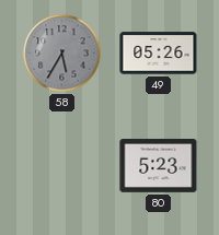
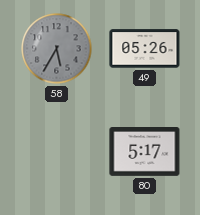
80: 5:23 -> 5:17 (145, 152)
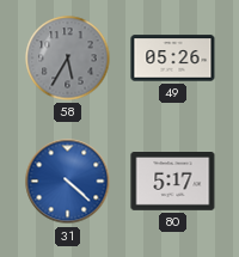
31: none -> 4:22 (68, 182)
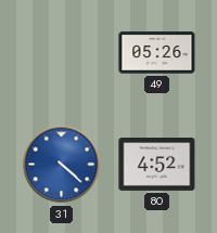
58: 5:35 -> none (68, 59)
80: 5:17 -> 4:52 (157, 165)
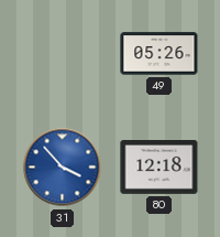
31: 4:22 -> 3:53 (63, 168)
80: 4:52 -> 12:18 (159, 168)
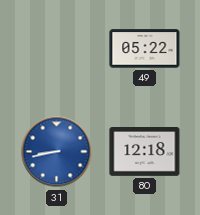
49: 05:26 -> 05:22 (145, 49)
31: 3:53 -> 8:43 (57, 152)
